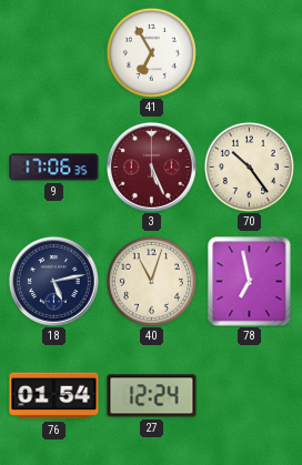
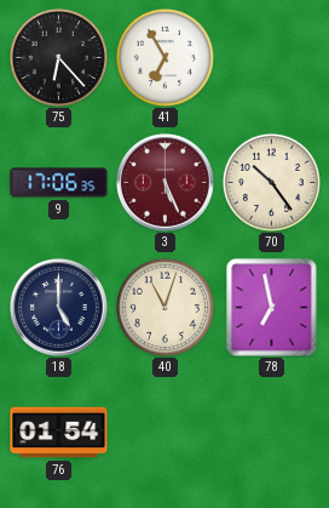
75: none -> 6:23 (58, 57)
18: 5:13 -> 5:00 (59, 308)
27: 12:24 -> none (152, 396)
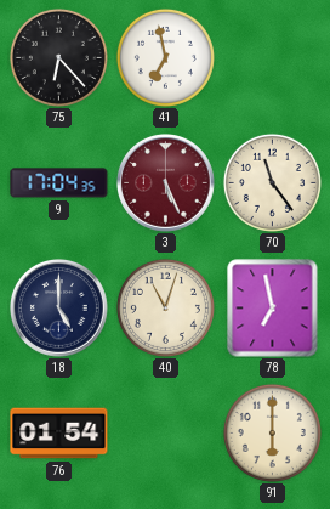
41: 6:55 -> 6:58 (165, 57)
9: 17:06 -> 17:04 (59, 183)
70: 10:24 -> 11:24 (272, 182)
91: none -> 6:00 (272, 432)
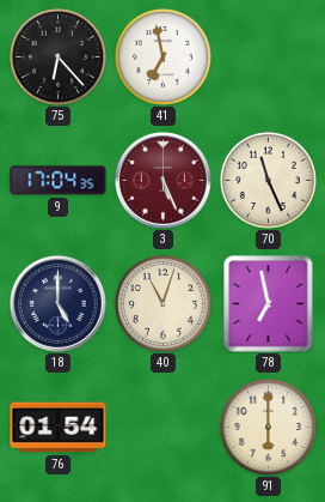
70: 11:24 -> 11:26 (268, 180)
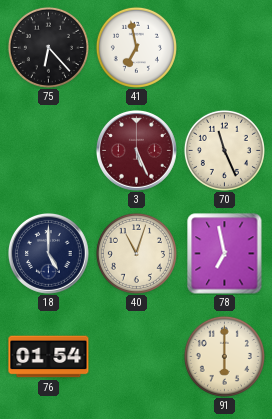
9: 17:04 -> none (59, 181)
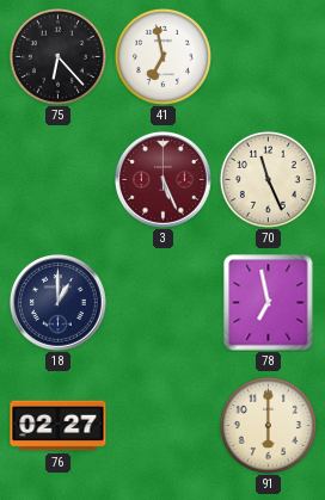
18: 5:00 -> 1:00 (59, 303)
40: 11:03 -> none (136, 253)
76: 01:54 -> 02:27 (59, 426)
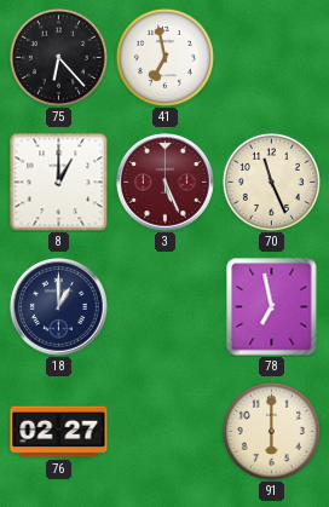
8: none -> 1:00 (58, 182)
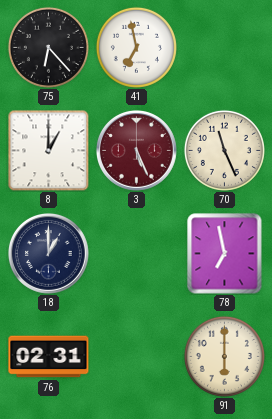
76: 02:27 -> 02:31 (49, 357)
